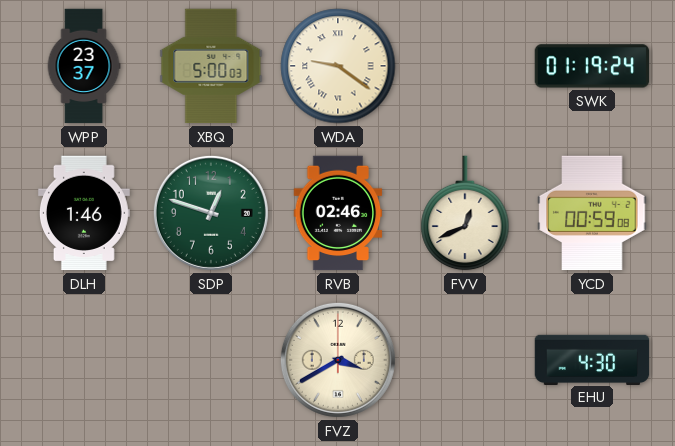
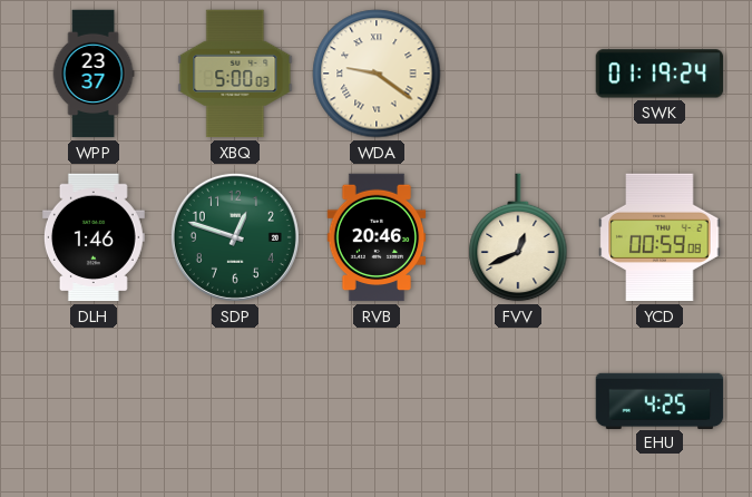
RVB: 02:46 -> 20:46 (377, 237)
FVZ: 3:40 -> none (338, 360)
EHU: 4:30 -> 4:25 (660, 400)
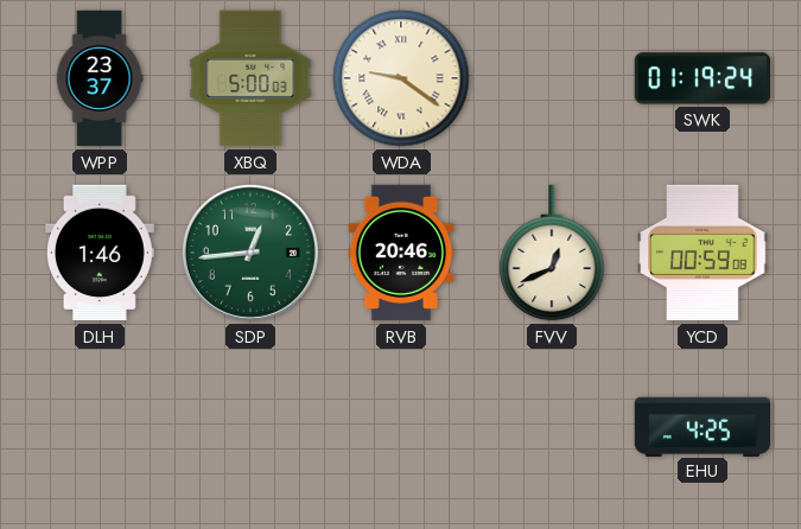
SDP: 12:48 -> 12:44 (250, 253)
